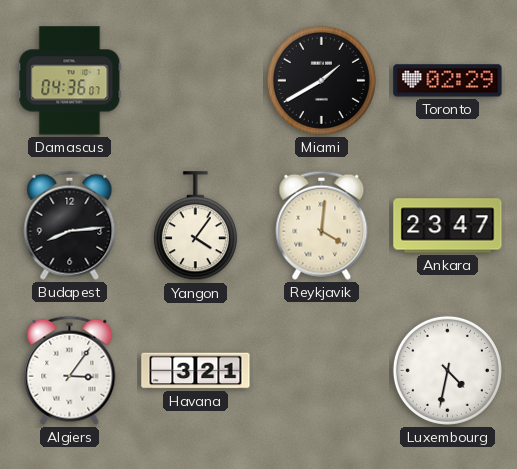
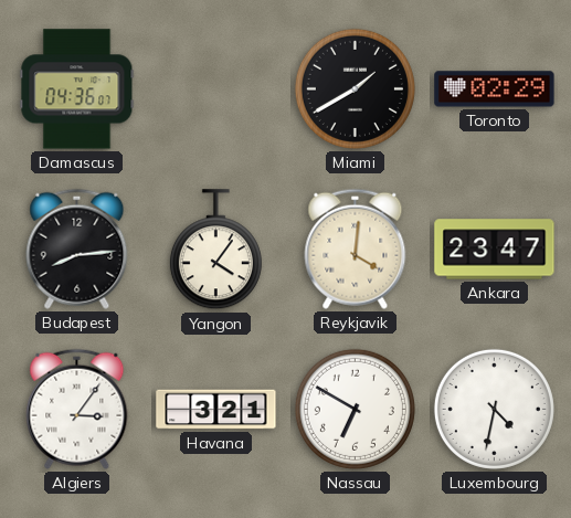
Nassau: none -> 6:50 (355, 409)
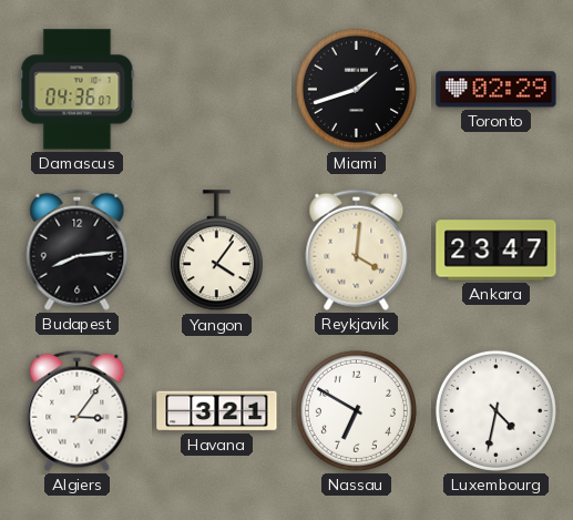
Miami: 1:40 -> 1:42 (356, 89)
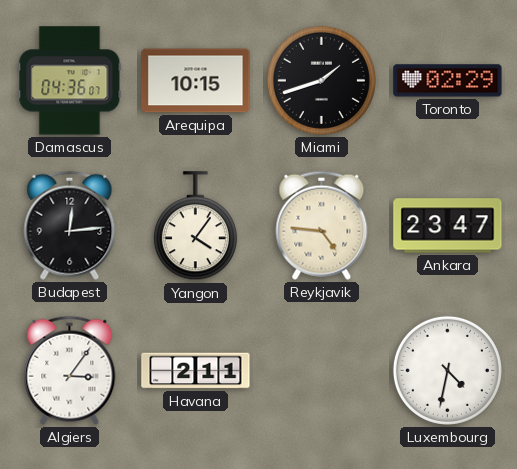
Arequipa: none -> 10:15 (196, 81)
Budapest: 8:14 -> 12:14 (70, 225)
Reykjavik: 4:01 -> 4:46 (322, 225)
Havana: 3:21 -> 2:11 (196, 371)
Nassau: 6:50 -> none (356, 410)
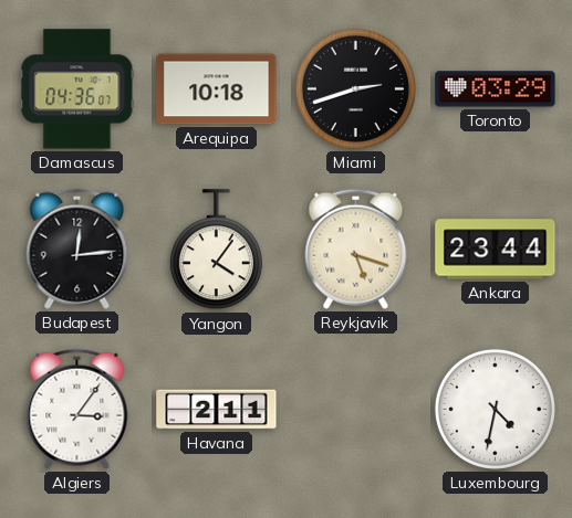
Arequipa: 10:15 -> 10:18 (217, 89)
Miami: 1:42 -> 2:42 (355, 88)
Toronto: 02:29 -> 03:29 (496, 89)
Reykjavik: 4:46 -> 5:18 (356, 249)
Ankara: 23:47 -> 23:44 (496, 250)
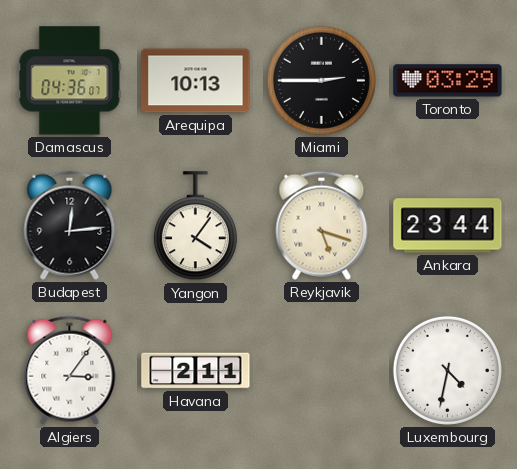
Arequipa: 10:18 -> 10:13 (196, 81)
Miami: 2:42 -> 2:45 (321, 80)
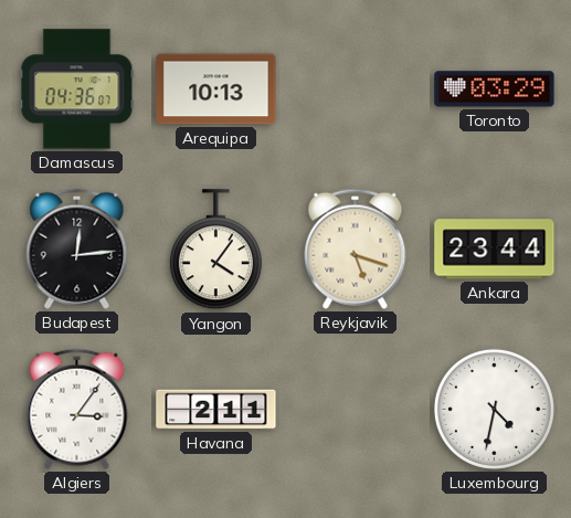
Miami: 2:45 -> none (321, 80)
